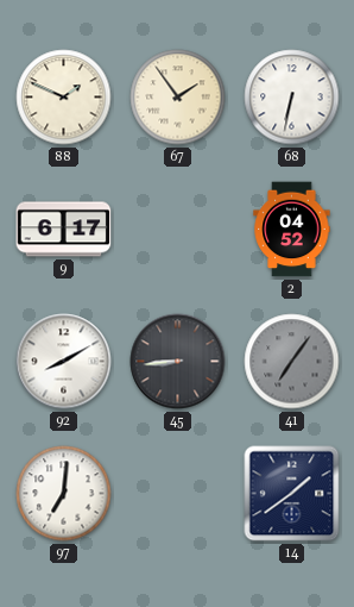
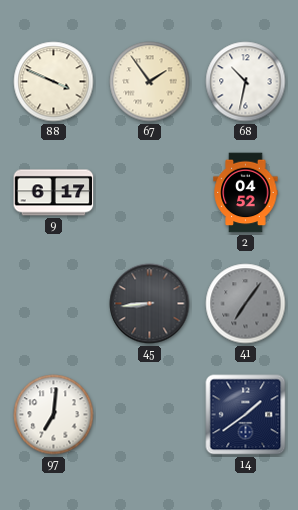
88: 1:49 -> 3:49 (54, 82)
68: 6:32 -> 10:32 (246, 82)
92: 8:10 -> none (64, 362)
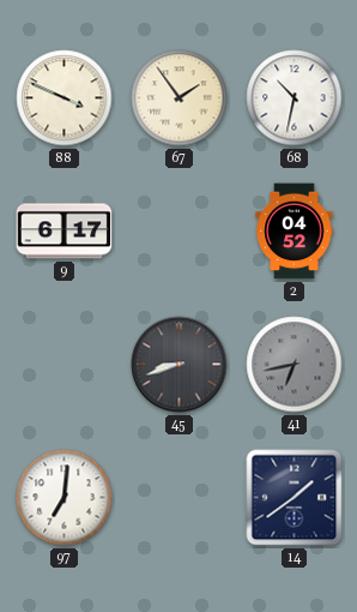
45: 8:44 -> 8:42 (180, 365)
41: 7:06 -> 6:43 (295, 365)
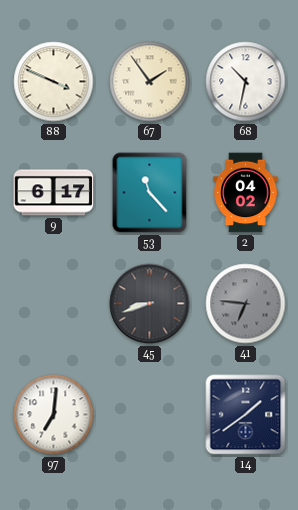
53: none -> 11:23 (150, 193)
2: 04:52 -> 04:02 (246, 193)
41: 6:43 -> 6:46 (246, 304)
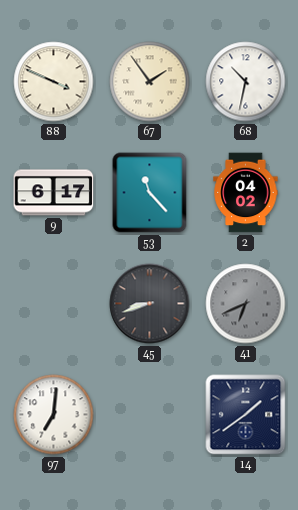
41: 6:46 -> 6:41 (246, 304)
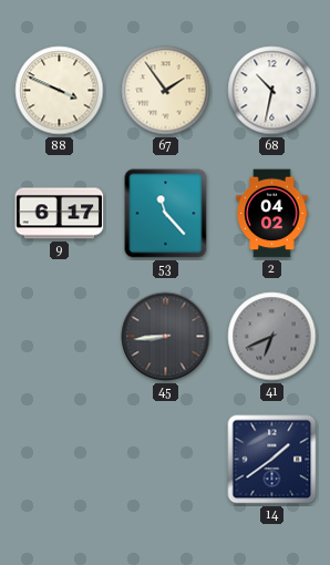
45: 8:42 -> 8:44 (166, 337)
97: 7:01 -> none (54, 415)
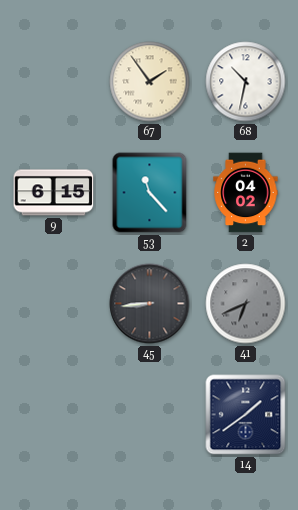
88: 3:49 -> none (60, 91)
9: 6:17 -> 6:15 (54, 193)
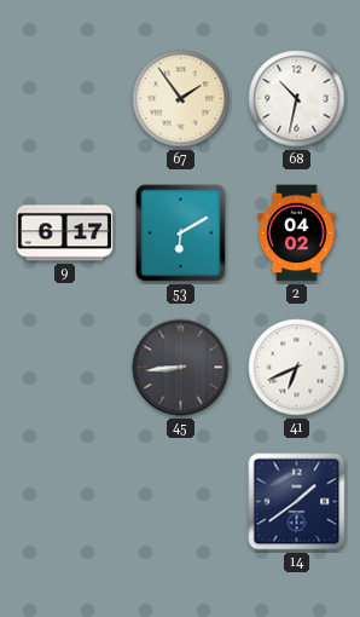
9: 6:15 -> 6:17 (65, 233)
53: 11:23 -> 6:10 (181, 233)
41 dial: grey -> white (297, 368)
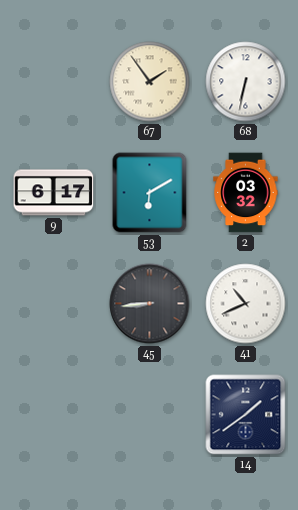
68: 10:32 -> 6:32 (246, 82)
2: 04:02 -> 03:32 (246, 193)
41: 6:41 -> 10:41 (246, 304)
